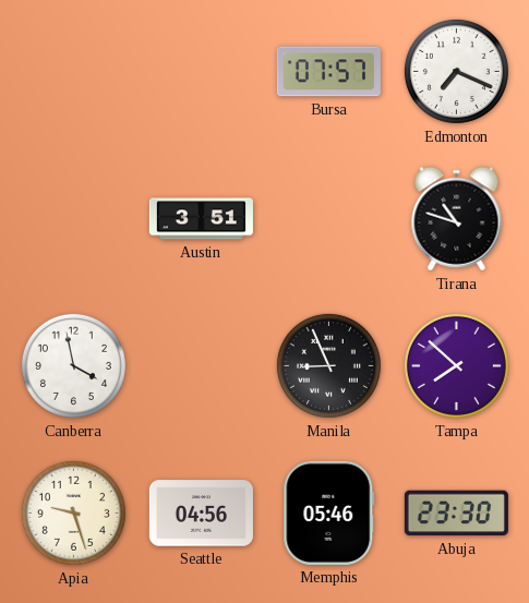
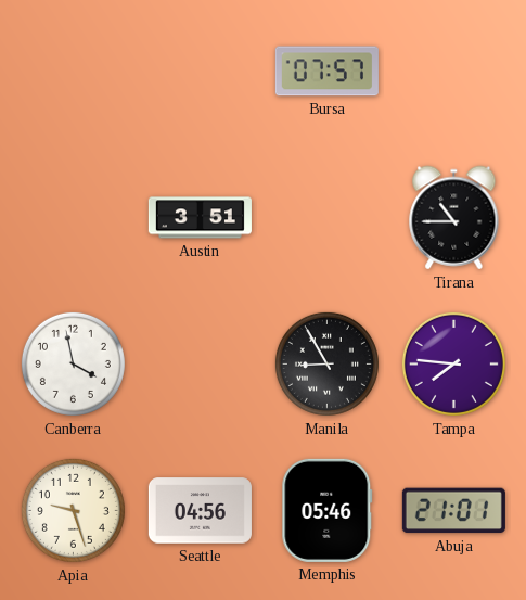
Edmonton: 7:19 -> none (456, 71)
Tirana: 10:48 -> 10:45 (454, 218)
Manila: 8:56 -> 8:55 (326, 363)
Tampa: 7:52 -> 7:46 (453, 363)
Abuja: 23:30 -> 21:01 (453, 511)
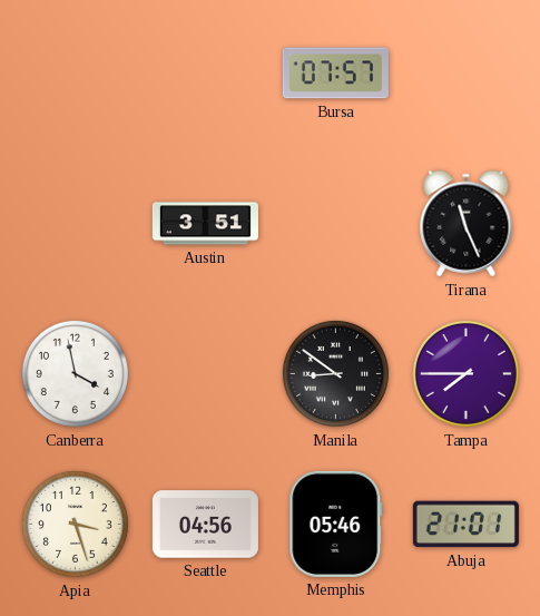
Tirana: 10:45 -> 11:26 (467, 224)
Manila: 8:55 -> 8:51 (335, 373)
Tampa: 7:46 -> 7:45 (465, 373)
Apia: 9:27 -> 3:27 (75, 524)
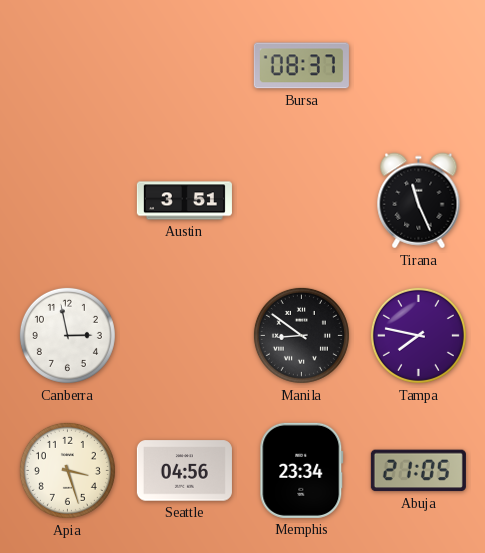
Bursa: 07:57 -> 08:37 (301, 66)
Canberra: 3:58 -> 2:58 (67, 335)
Tampa: 7:45 -> 7:47 (418, 335)
Memphis: 05:46 -> 23:34 (302, 470)
Abuja: 21:01 -> 21:05 (418, 471)
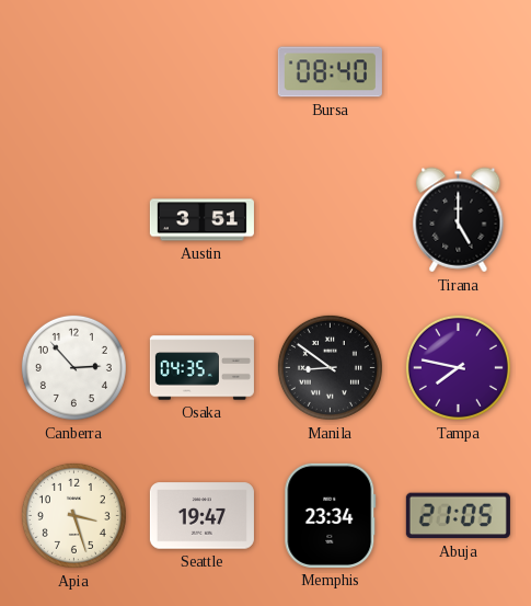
Bursa: 08:37 -> 08:40 (330, 72)
Tirana: 11:26 -> 5:00 (459, 220)
Canberra: 2:58 -> 2:53 (73, 367)
Osaka: none -> 04:35 (201, 368)
Seattle: 04:56 -> 19:47 (201, 516)
